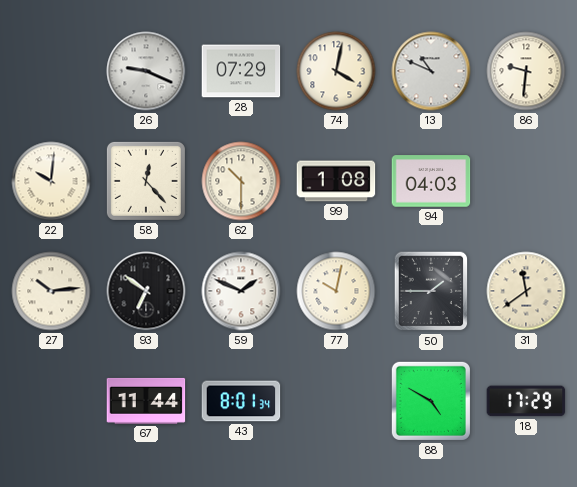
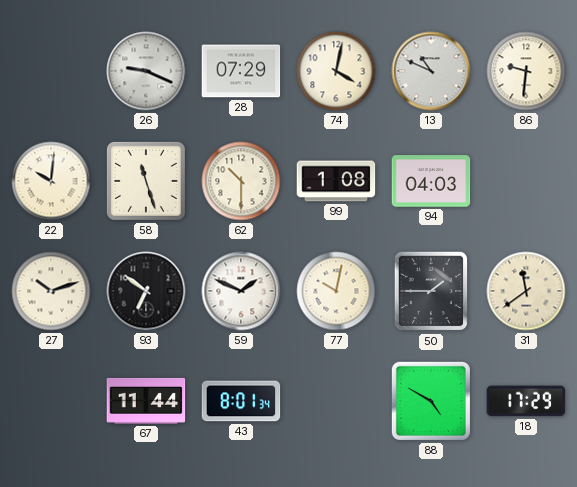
58: 12:23 -> 11:27 (146, 181)
27: 10:14 -> 10:12 (51, 291)
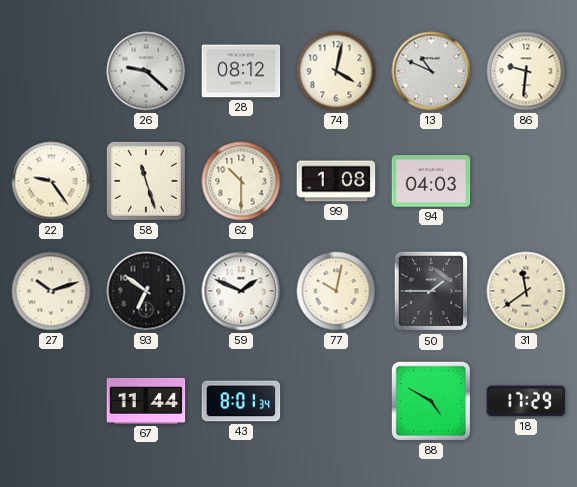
26: 9:19 -> 9:22 (146, 71)
28: 07:29 -> 08:12 (241, 71)
22: 10:01 -> 9:24 (51, 181)
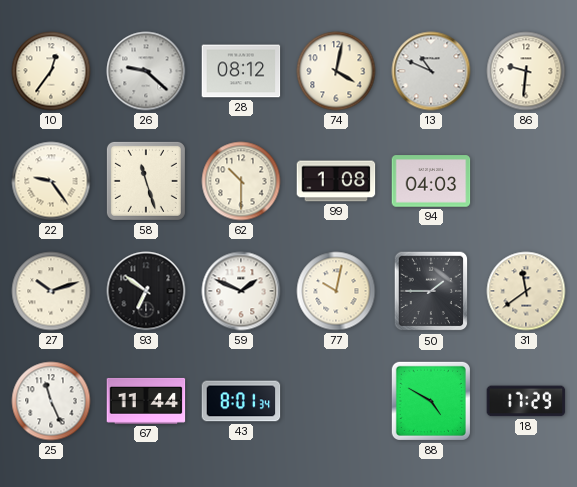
10: none -> 12:36 (51, 71)
25: none -> 11:26 (51, 401)
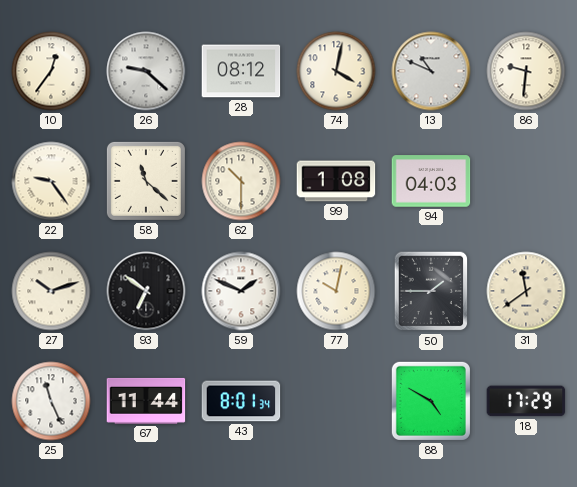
58: 11:27 -> 11:22 (146, 181)
